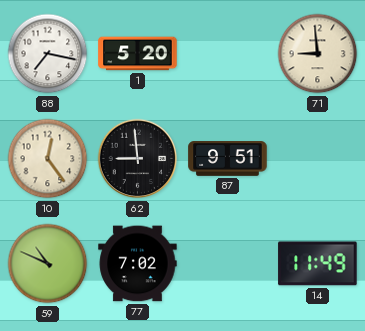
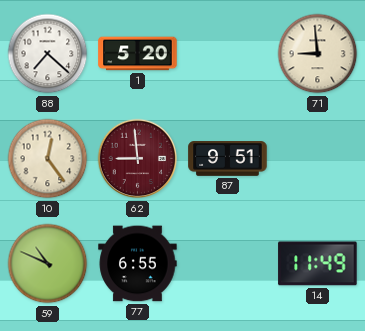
88: 7:17 -> 7:22 (48, 54)
62 dial: black -> burgundy (138, 159)
77: 7:02 -> 6:55 (138, 264)
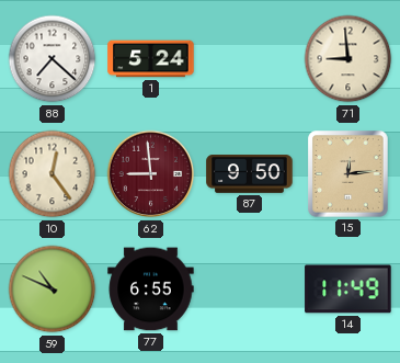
1: 5:20 -> 5:24 (151, 59)
87: 9:51 -> 9:50 (250, 174)
15: none -> 12:14 (348, 174)
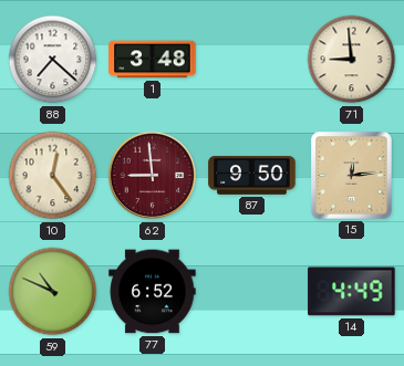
1: 5:24 -> 3:48 (153, 60)
77: 6:55 -> 6:52 (153, 292)
14: 11:49 -> 4:49 (352, 292)
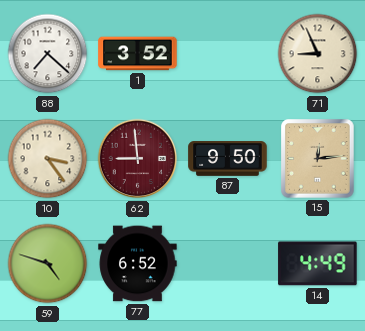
1: 3:48 -> 3:52 (138, 54)
71: 8:59 -> 8:56 (318, 54)
10: 12:24 -> 3:24 (48, 159)
59: 10:49 -> 4:48 (48, 264)
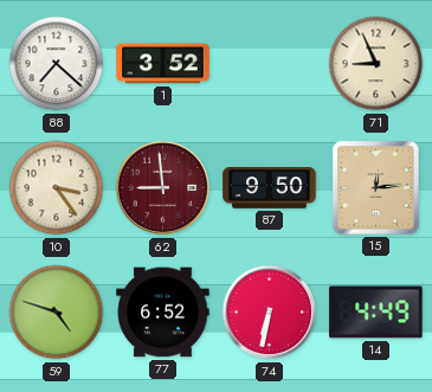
74: none -> 6:32 (270, 313)
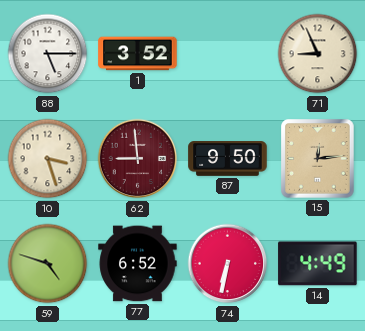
88: 7:22 -> 5:15 (48, 54)
10: 3:24 -> 3:27 (48, 159)
